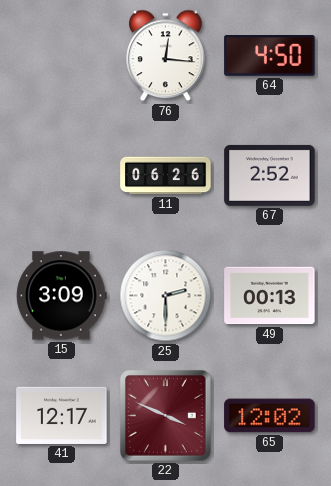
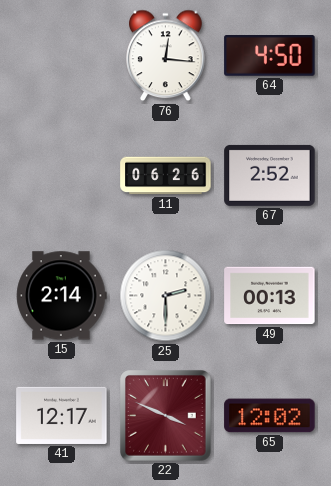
15: 3:09 -> 2:14 (62, 296)
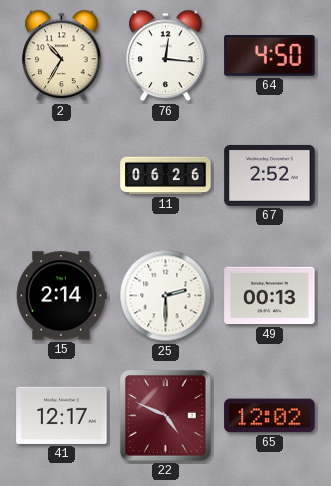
2: none -> 10:35 (62, 56)
22: 3:49 -> 4:49 (166, 416)
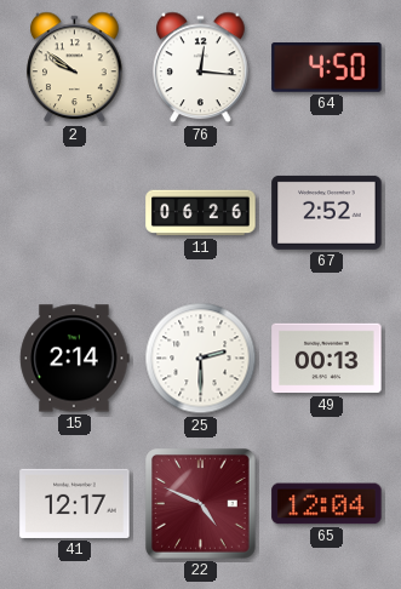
2: 10:35 -> 9:51 (75, 68)
65: 12:02 -> 12:04 (327, 504)
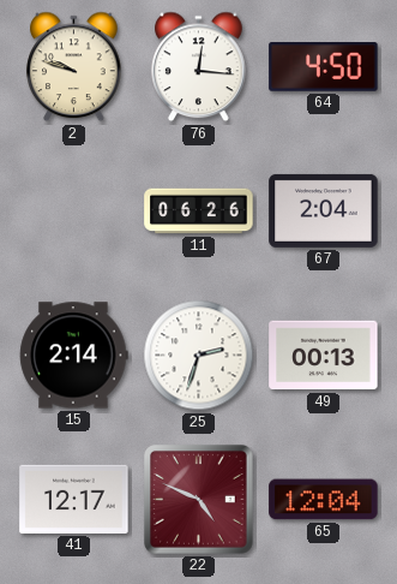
2: 9:51 -> 9:48 (74, 67)
67: 2:52 -> 2:04 (324, 210)
25: 2:30 -> 2:33 (199, 356)
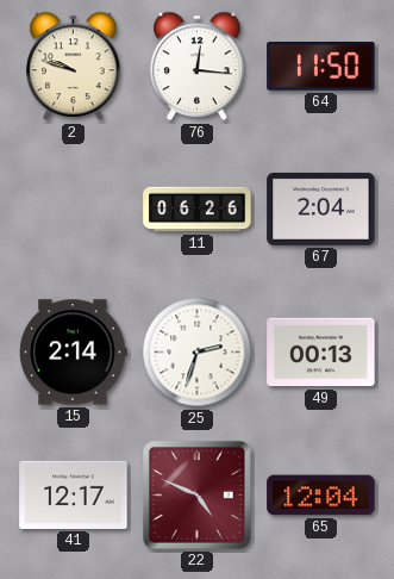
64: 4:50 -> 11:50 (321, 67)
